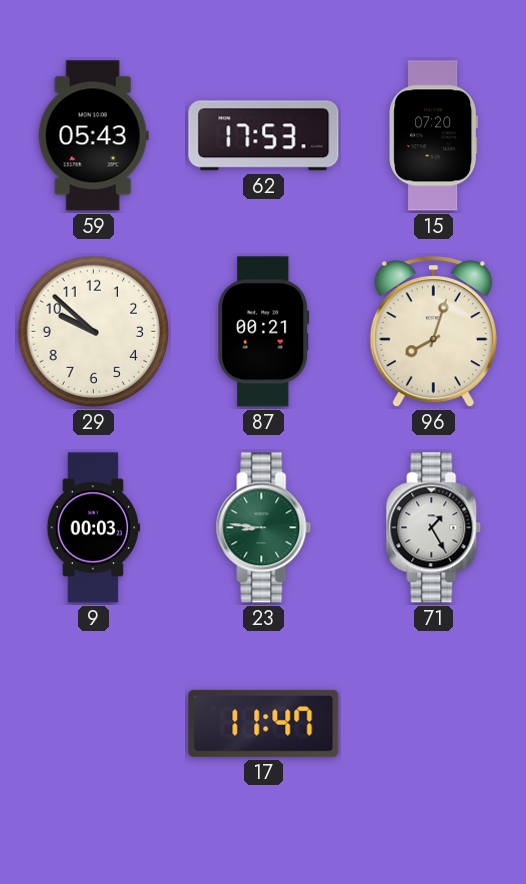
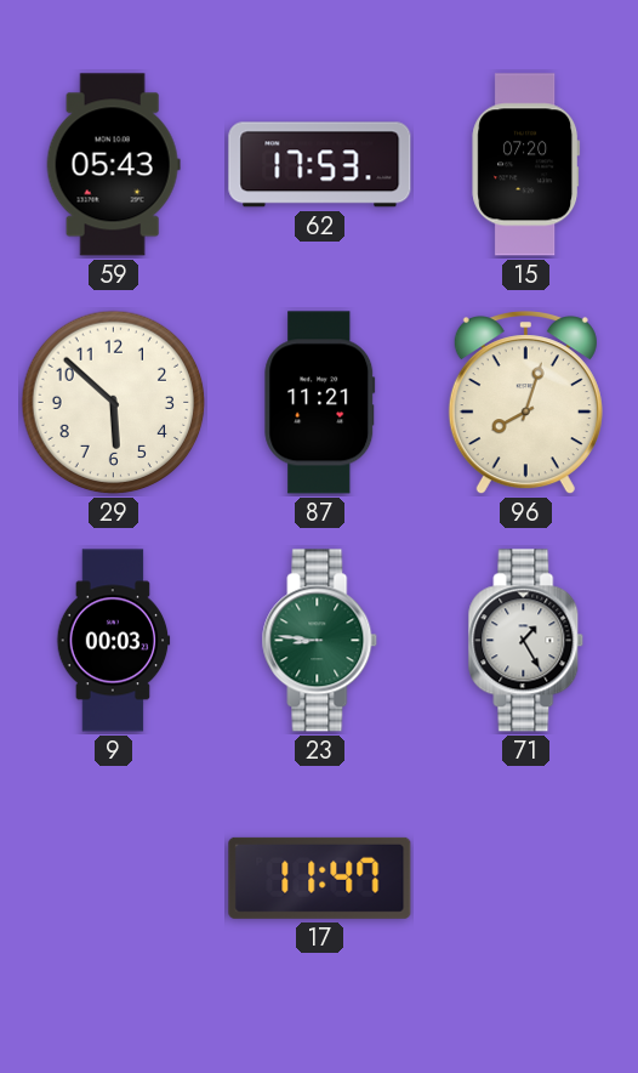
29: 9:52 -> 5:52 (114, 403)
87: 00:21 -> 11:21 (320, 403)
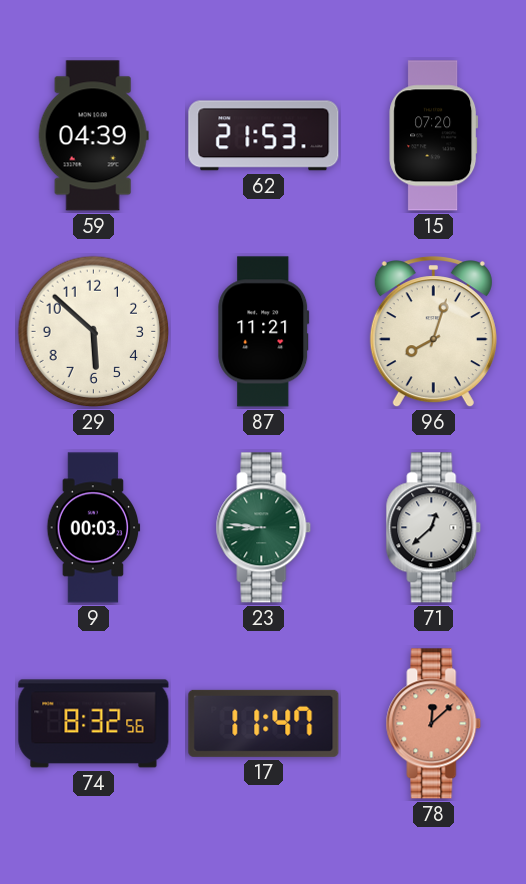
59: 05:43 -> 04:39 (93, 136)
62: 17:53 -> 21:53 (264, 136)
71: 1:25 -> 12:38 (434, 528)
74: none -> 8:32 (94, 724)
78: none -> 12:08 (434, 724)
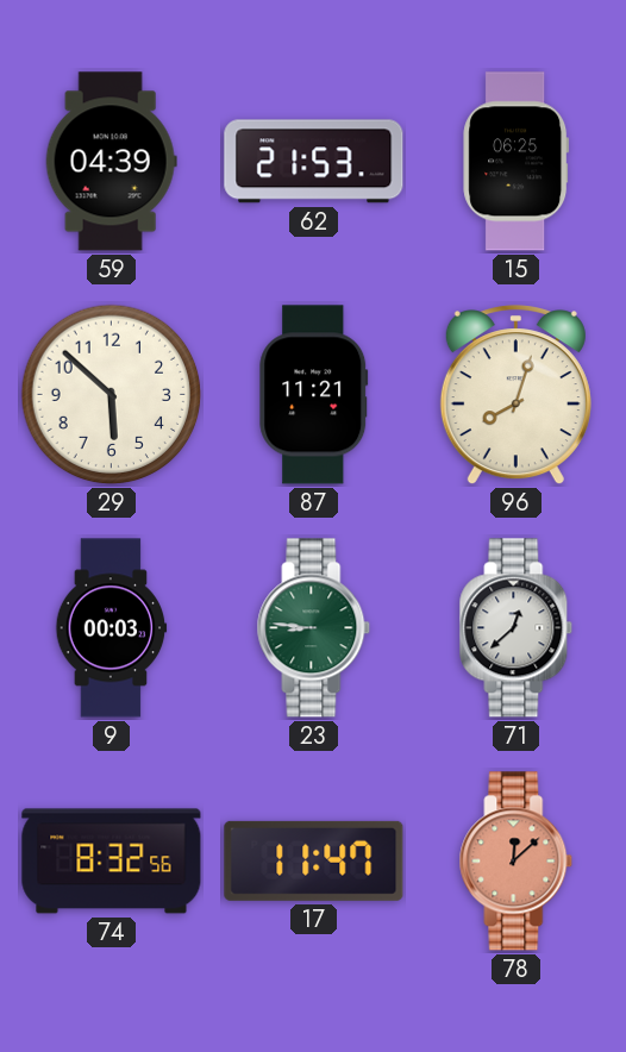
15: 07:20 -> 06:25 (517, 162)
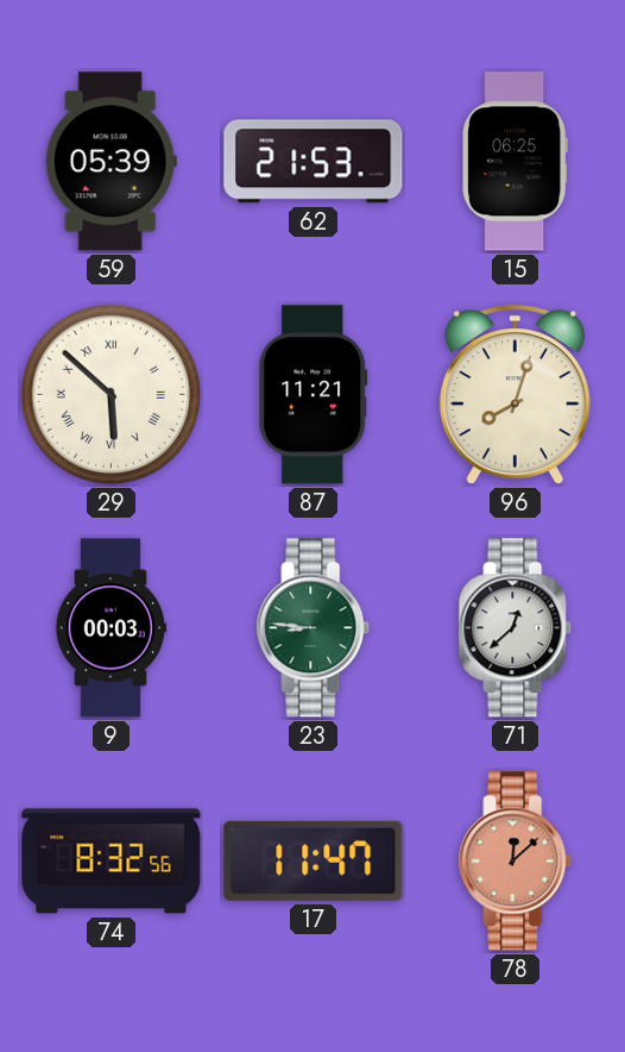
59: 04:39 -> 05:39 (111, 162)
29 numerals: Arabic -> Roman (112, 395)
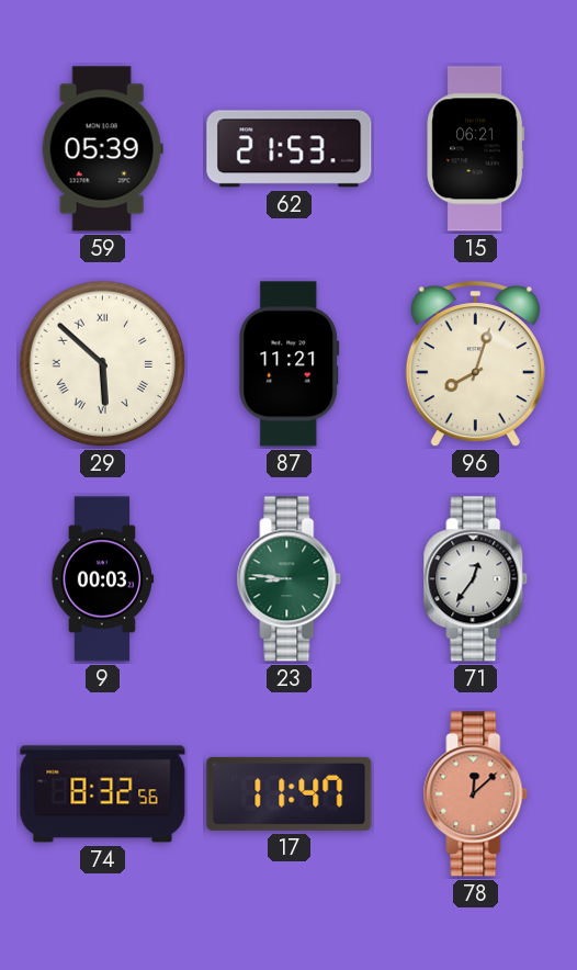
15: 06:25 -> 06:21 (476, 149)
71: 12:38 -> 12:36 (476, 579)
